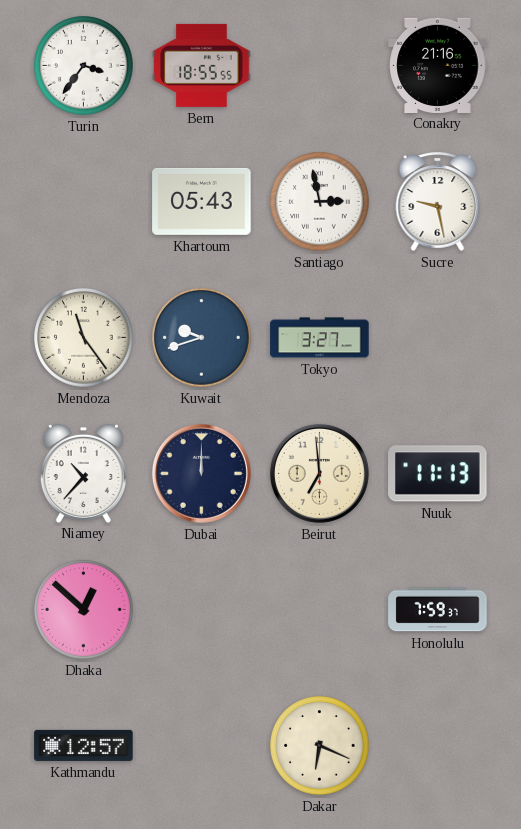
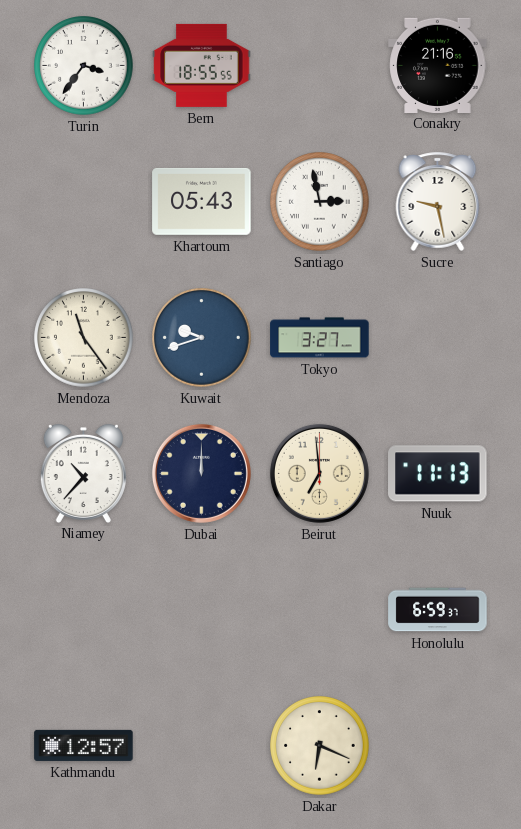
Dhaka: 12:52 -> none (84, 610)
Honolulu: 7:59 -> 6:59 (438, 610)
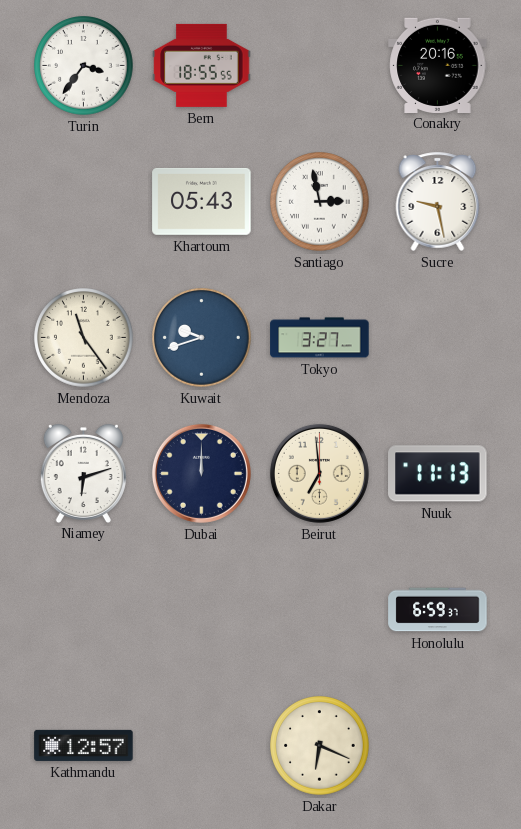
Conakry: 21:16 -> 20:16 (438, 65)
Niamey: 10:37 -> 6:12 (83, 473)
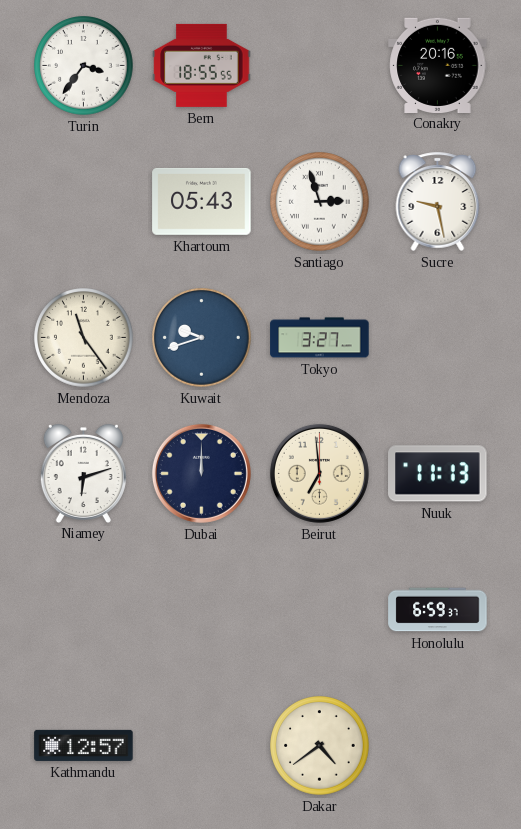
Santiago: 2:58 -> 2:57 (320, 202)
Dakar: 6:19 -> 4:39 (320, 746)
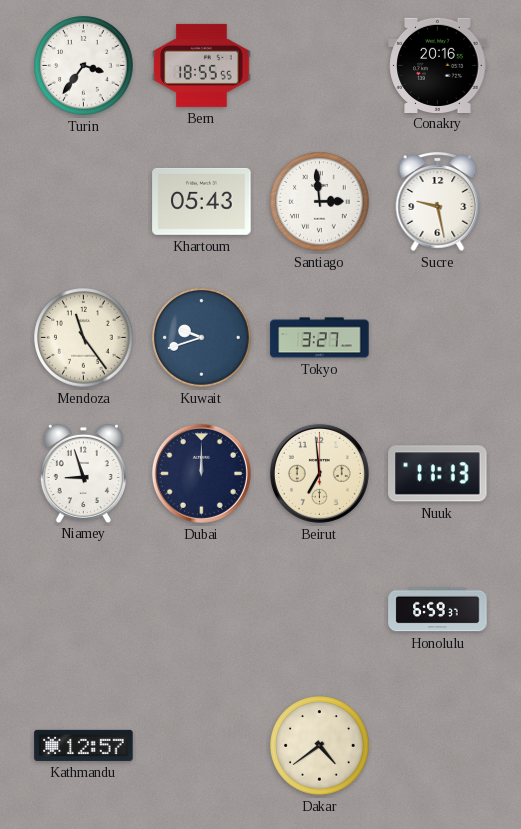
Santiago: 2:57 -> 2:59 (320, 202)
Niamey: 6:12 -> 8:57 (83, 473)
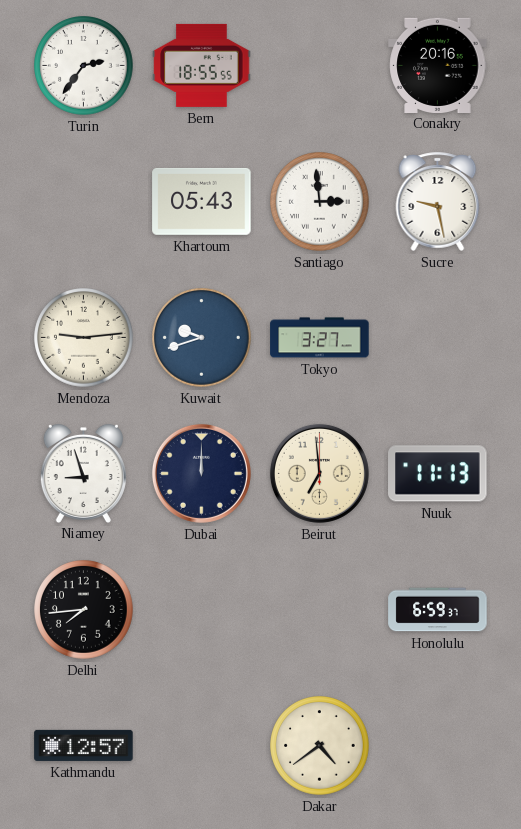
Turin: 3:36 -> 2:36 (84, 66)
Mendoza: 11:24 -> 9:14 (84, 338)
Delhi: none -> 7:44 (84, 610)
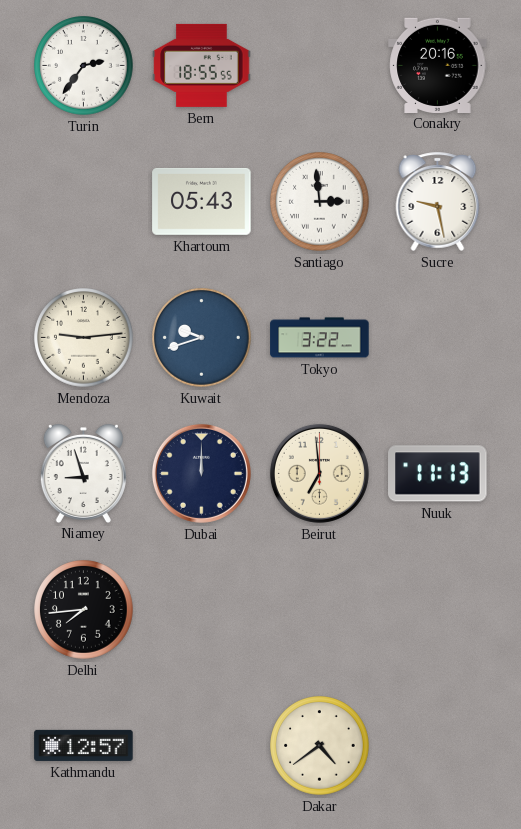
Tokyo: 3:27 -> 3:22 (320, 338)
Honolulu: 6:59 -> none (438, 610)
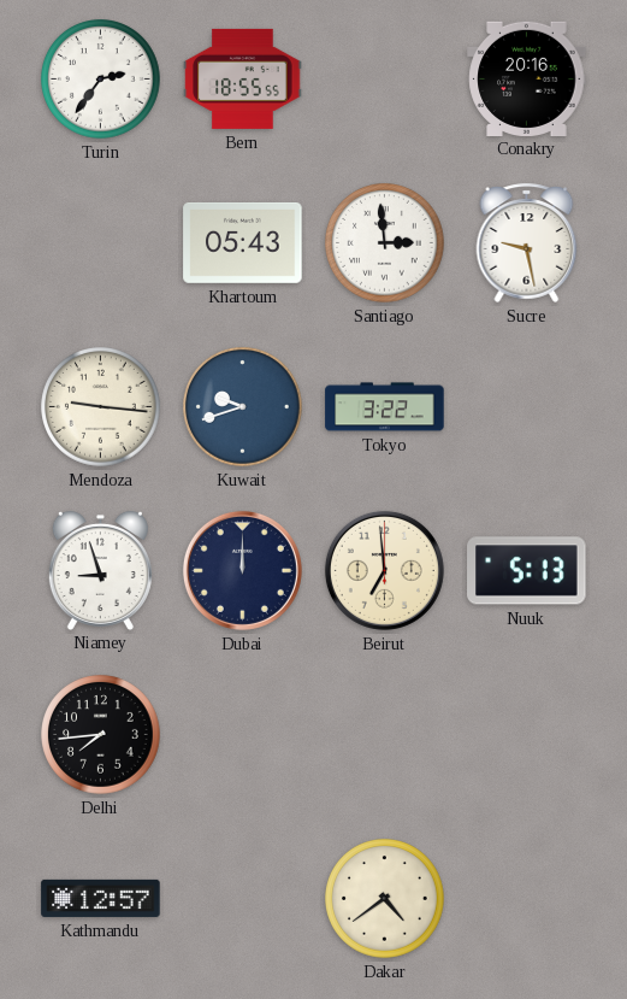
Mendoza: 9:14 -> 9:16 (101, 407)
Nuuk: 11:13 -> 5:13 (527, 571)
